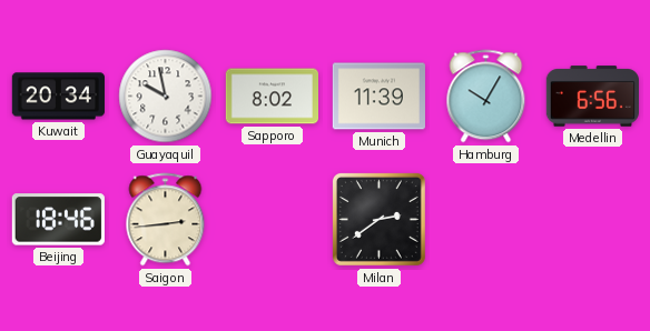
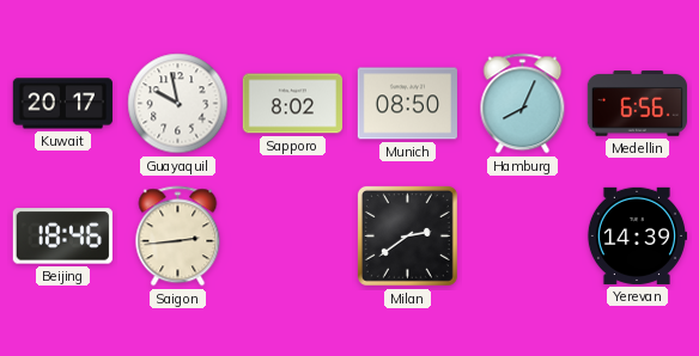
Kuwait: 20:34 -> 20:17 (62, 104)
Munich: 11:39 -> 08:50 (407, 104)
Hamburg: 10:05 -> 8:04 (523, 104)
Yerevan: none -> 14:39 (636, 235)
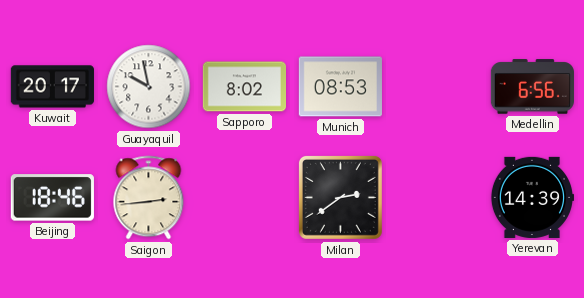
Munich: 08:50 -> 08:53 (340, 87)
Hamburg: 8:04 -> none (523, 104)
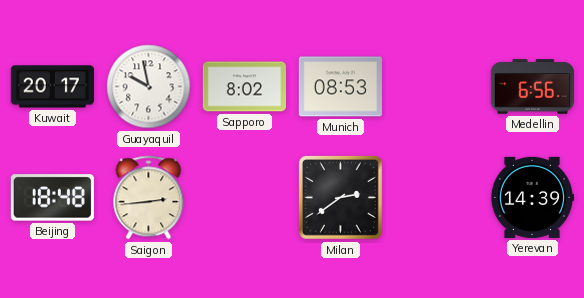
Beijing: 18:46 -> 18:48 (52, 198)
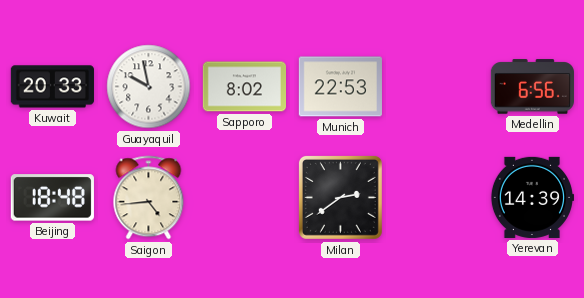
Kuwait: 20:17 -> 20:33 (52, 87)
Munich: 08:53 -> 22:53 (340, 87)
Saigon: 2:44 -> 4:44 (149, 198)
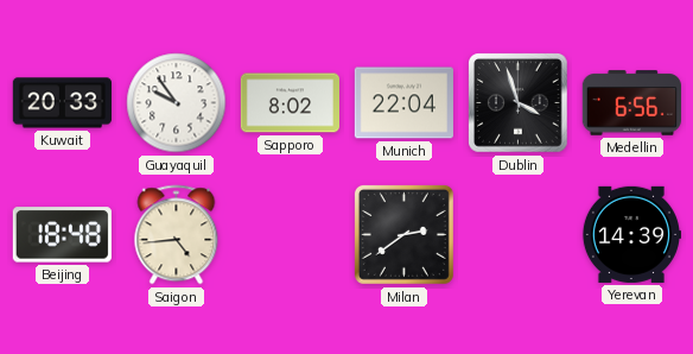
Guayaquil: 9:58 -> 9:54 (177, 103)
Munich: 22:53 -> 22:04 (403, 103)
Dublin: none -> 3:57 (519, 103)
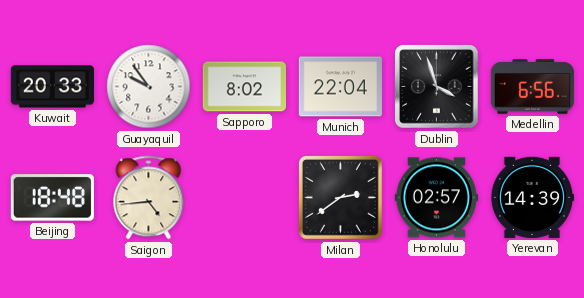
Honolulu: none -> 02:57 (436, 198)
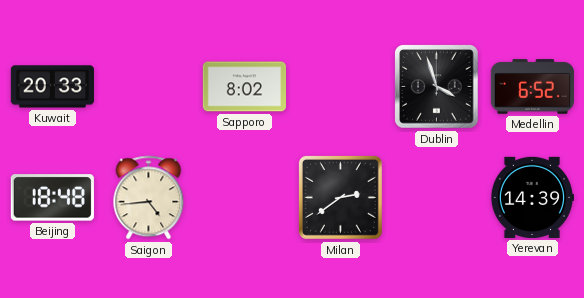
Guayaquil: 9:54 -> none (149, 87)
Munich: 22:04 -> none (340, 87)
Medellin: 6:56 -> 6:52 (532, 87)
Honolulu: 02:57 -> none (436, 198)
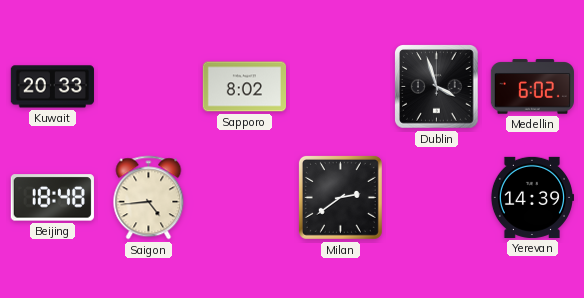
Medellin: 6:52 -> 6:02 (532, 87)
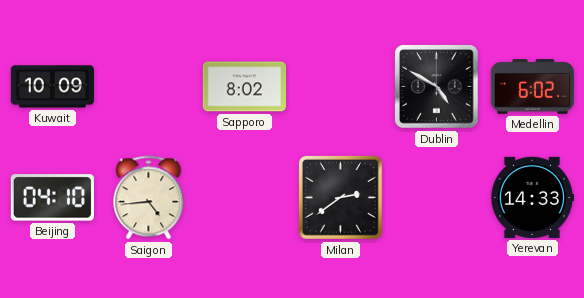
Kuwait: 20:33 -> 10:09 (52, 87)
Dublin: 3:57 -> 4:50 (437, 87)
Beijing: 18:48 -> 04:10 (52, 198)
Yerevan: 14:39 -> 14:33 (531, 197)
